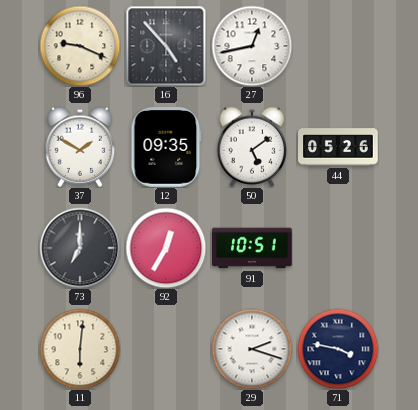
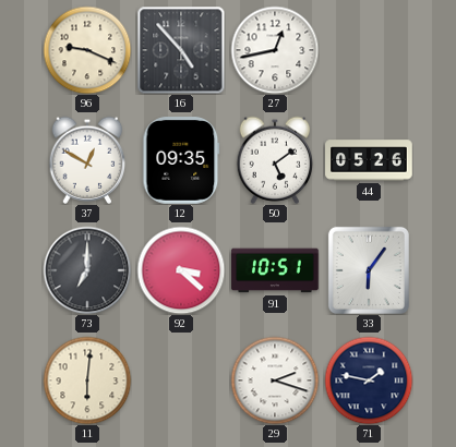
37: 1:50 -> 12:50 (87, 160)
92: 12:35 -> 3:22 (181, 270)
33: none -> 6:06 (369, 270)
71: 3:47 -> 1:47 (369, 380)
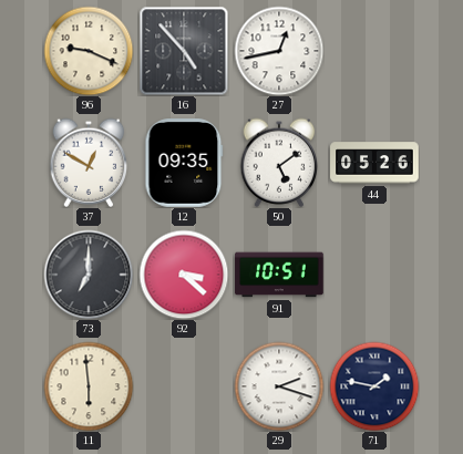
33: 6:06 -> none (369, 270)
11: 6:01 -> 5:59 (89, 386)
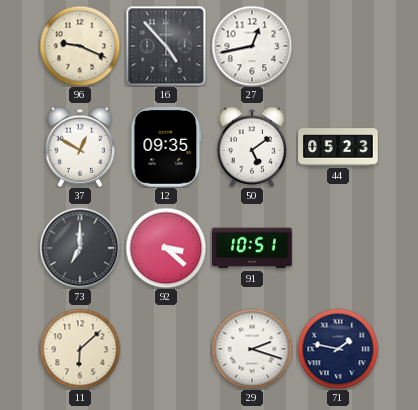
44: 05:26 -> 05:23 (338, 147)
11: 5:59 -> 6:08 (80, 349)
